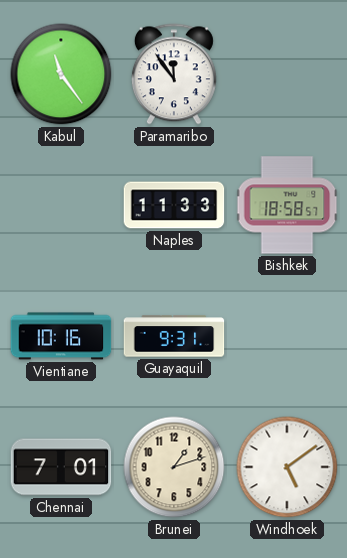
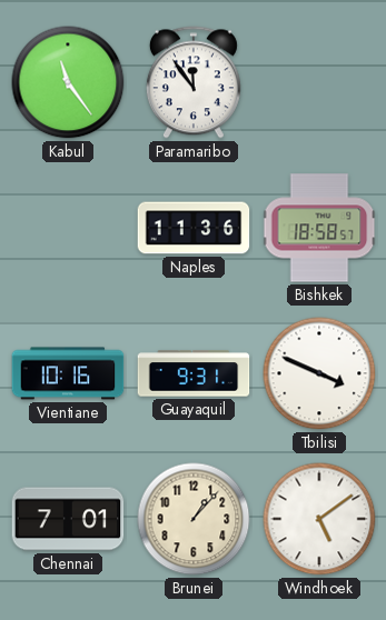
Naples: 11:33 -> 11:36 (194, 228)
Tbilisi: none -> 3:49 (319, 373)
Brunei: 1:12 -> 1:07 (194, 519)
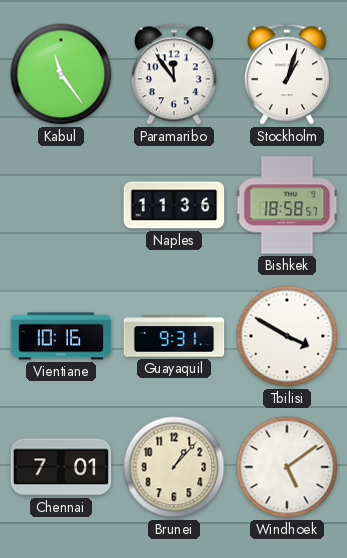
Stockholm: none -> 1:03 (287, 74)
Tbilisi: 3:49 -> 3:50 (287, 336)
